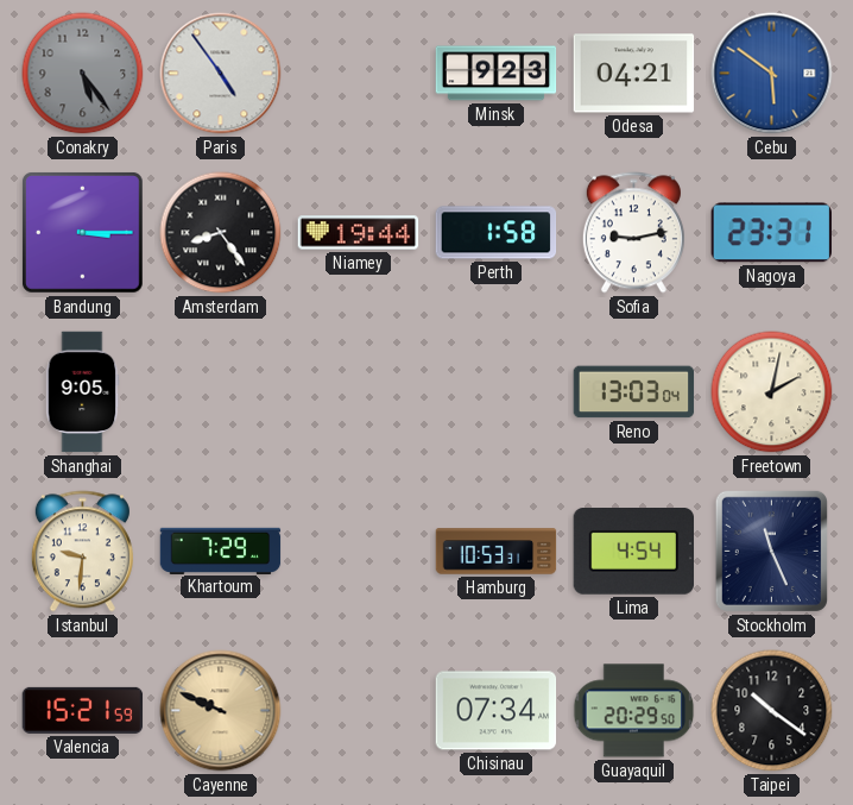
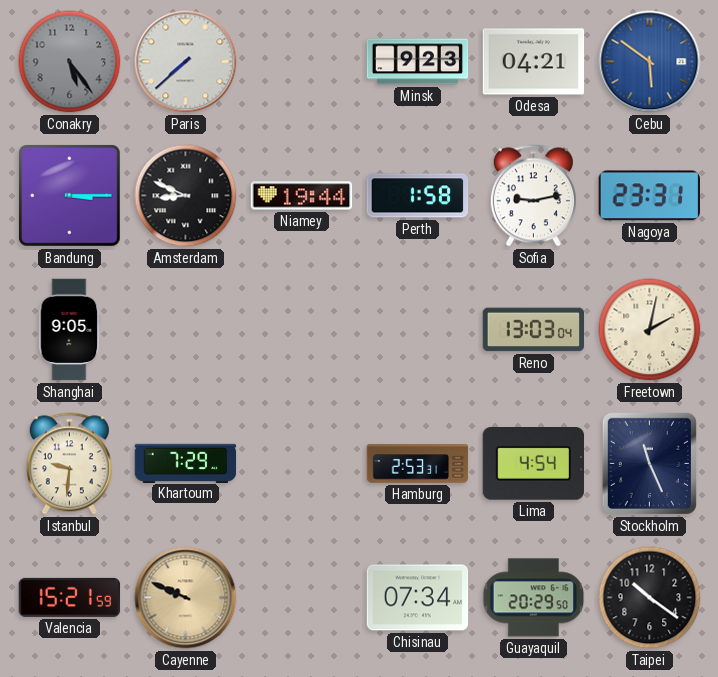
Paris: 4:54 -> 7:38 (186, 62)
Amsterdam: 8:24 -> 8:49 (186, 196)
Hamburg: 10:53 -> 2:53 (418, 464)
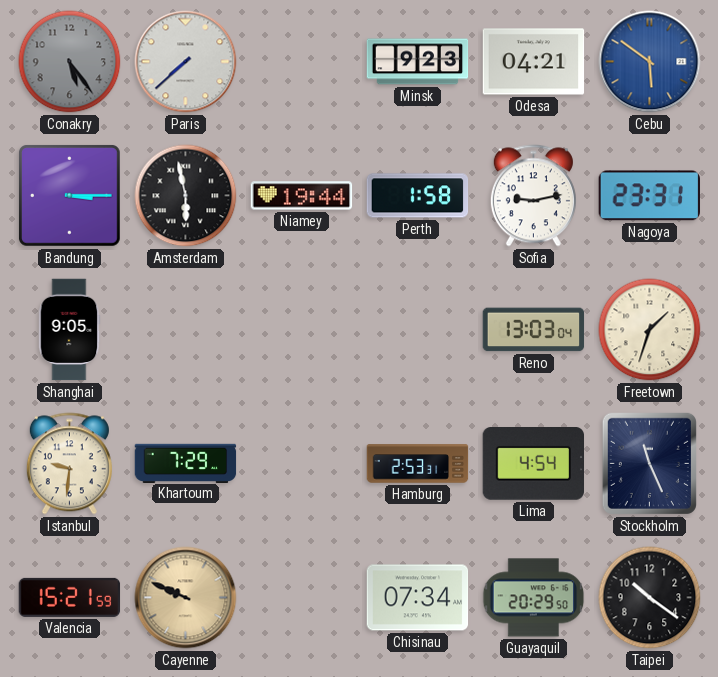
Amsterdam: 8:49 -> 5:58 (186, 196)
Freetown: 2:02 -> 1:33 (650, 330)
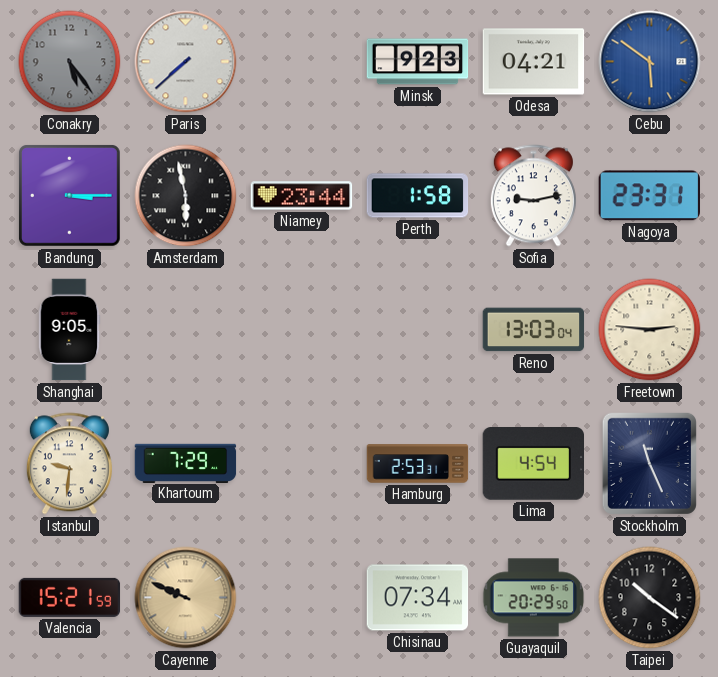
Niamey: 19:44 -> 23:44 (302, 196)
Freetown: 1:33 -> 2:46 (650, 330)
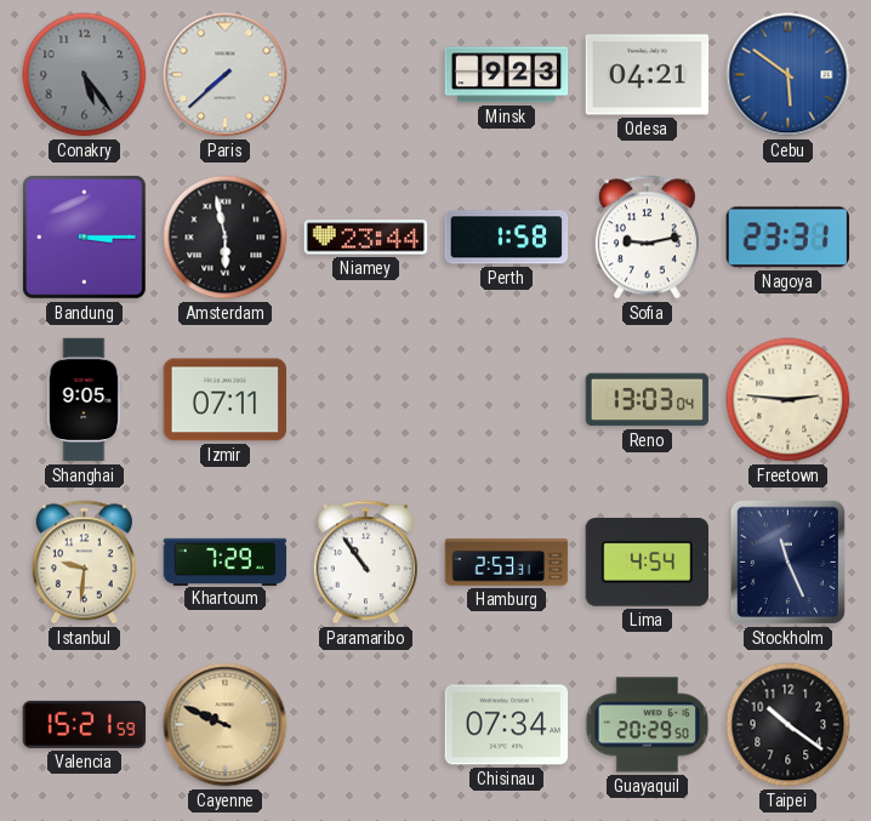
Izmir: none -> 07:11 (226, 400)
Paramaribo: none -> 10:54 (365, 563)
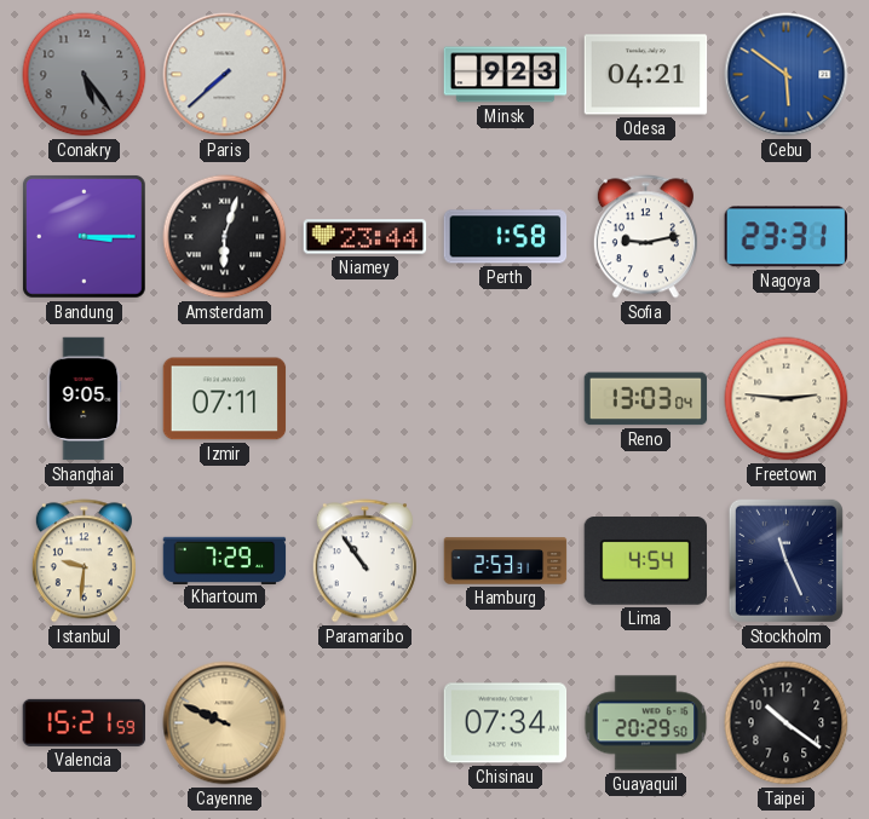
Amsterdam: 5:58 -> 6:03 (225, 237)
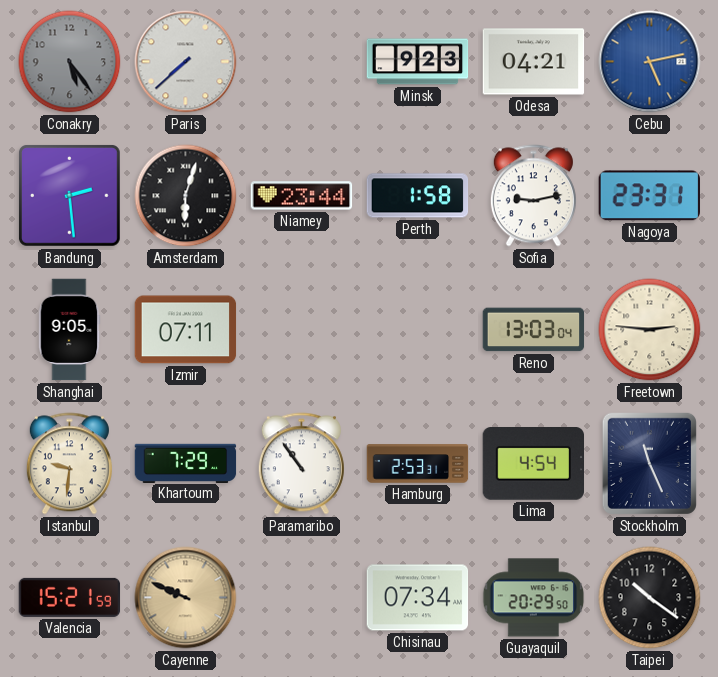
Cebu: 5:51 -> 5:13 (650, 62)
Bandung: 3:15 -> 2:29 (69, 195)
